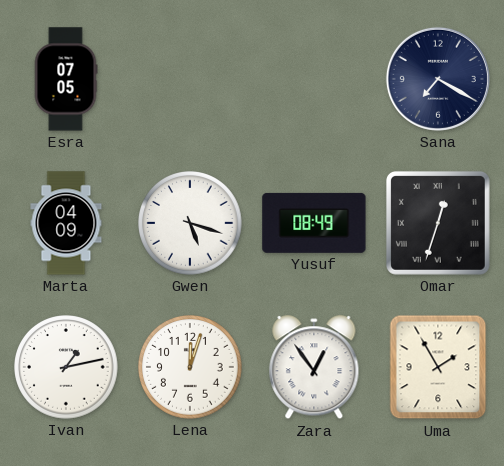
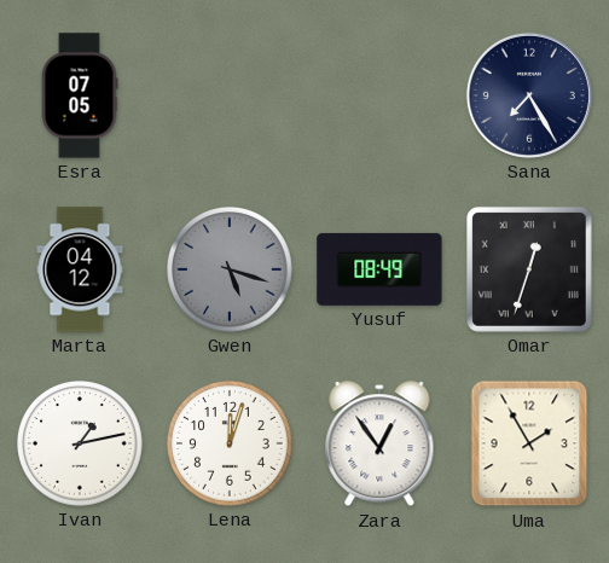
Sana: 7:20 -> 7:25 (529, 95)
Marta: 04:09 -> 04:12 (80, 269)
Gwen dial: white -> grey (230, 269)
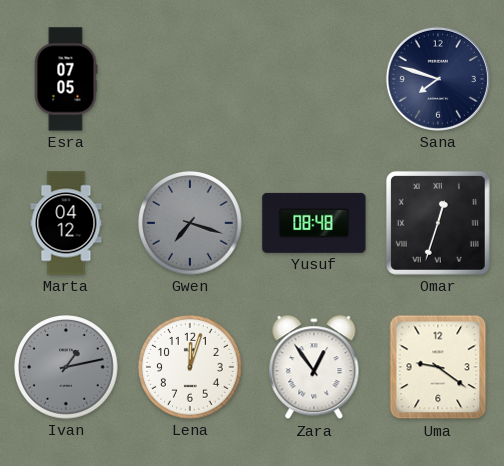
Sana: 7:25 -> 7:48 (438, 79)
Gwen: 5:18 -> 7:18 (190, 223)
Yusuf: 08:49 -> 08:48 (314, 223)
Ivan dial: white -> grey (66, 367)
Uma: 1:55 -> 9:21 (438, 367)
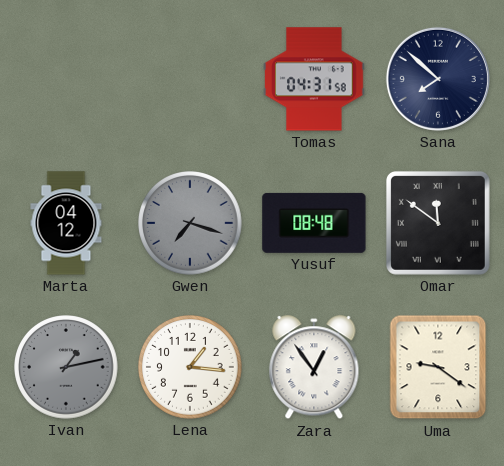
Esra: 07:05 -> none (66, 79)
Tomas: none -> 04:31 (314, 79)
Sana: 7:48 -> 7:52 (438, 79)
Omar: 12:33 -> 11:51 (438, 223)
Lena: 12:03 -> 1:16 (190, 367)
